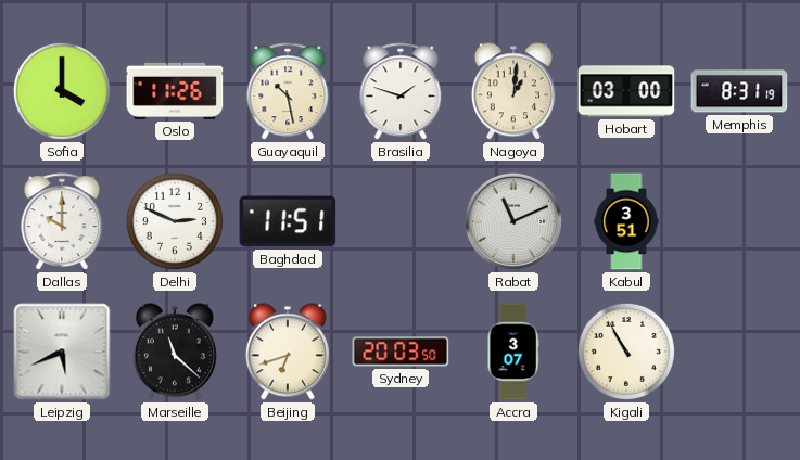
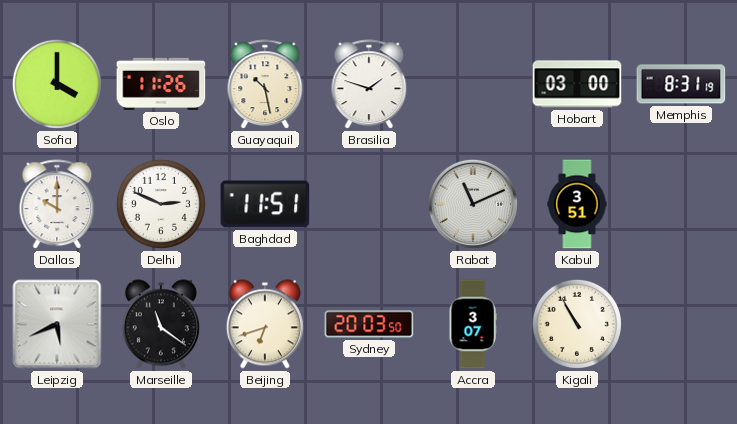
Nagoya: 1:01 -> none (513, 91)
Marseille: 11:22 -> 11:21 (161, 324)
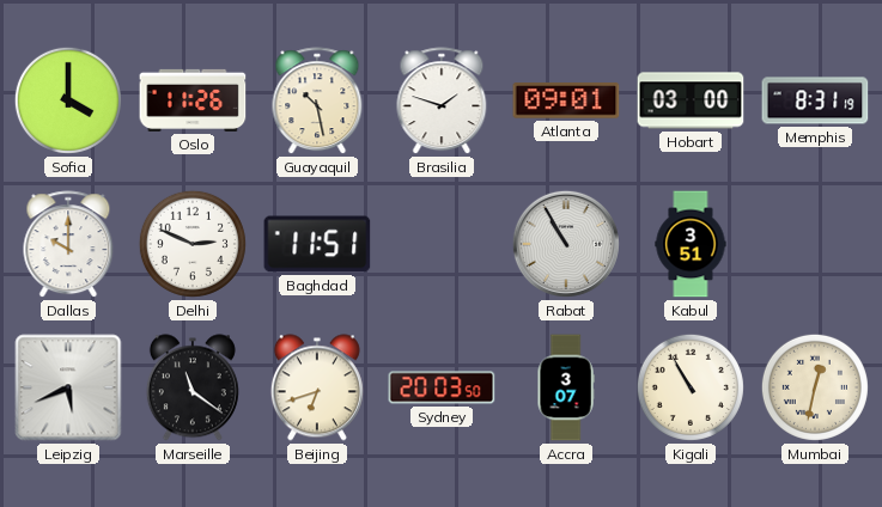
Atlanta: none -> 09:01 (566, 100)
Rabat: 11:11 -> 10:55 (566, 244)
Mumbai: none -> 12:32 (815, 387)
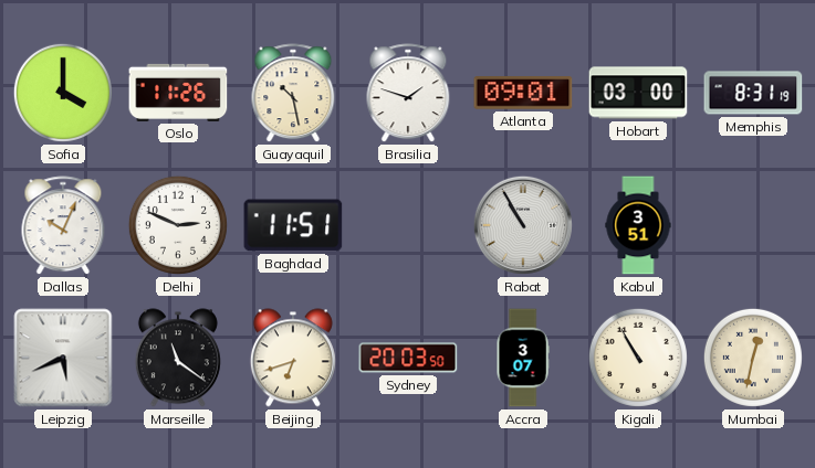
Dallas: 10:00 -> 10:04 (63, 226)
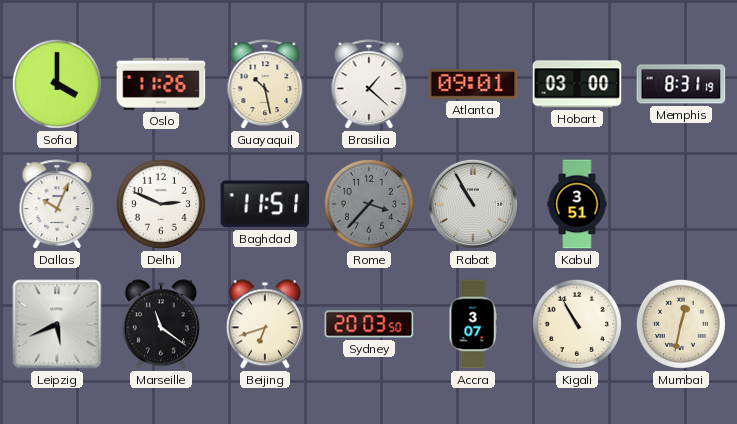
Brasilia: 1:48 -> 1:22 (369, 85)
Rome: none -> 3:37 (369, 204)
